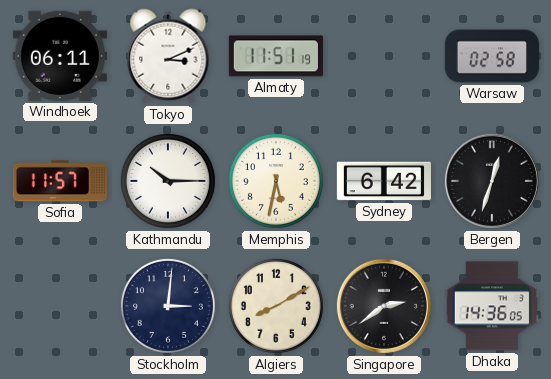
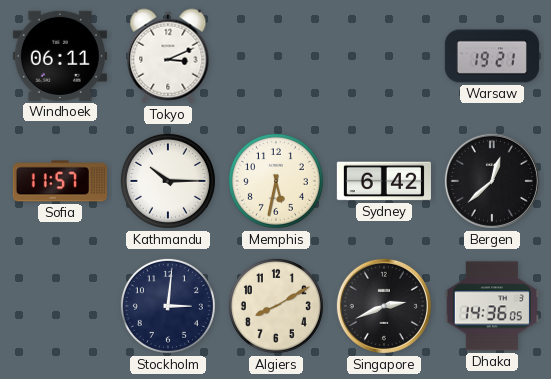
Almaty: 11:51 -> none (276, 56)
Warsaw: 02:58 -> 19:21 (492, 56)
Bergen: 12:33 -> 12:38 (492, 181)
Singapore: 2:39 -> 2:41 (384, 306)
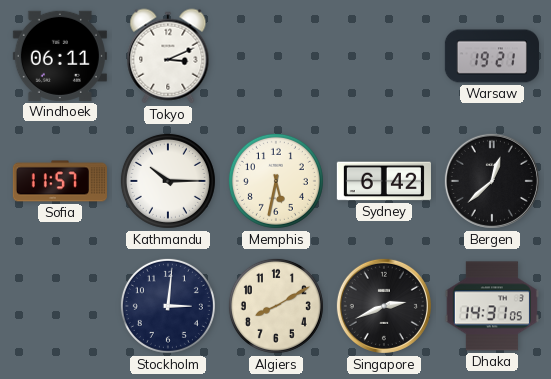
Dhaka: 14:36 -> 14:31 (492, 306)
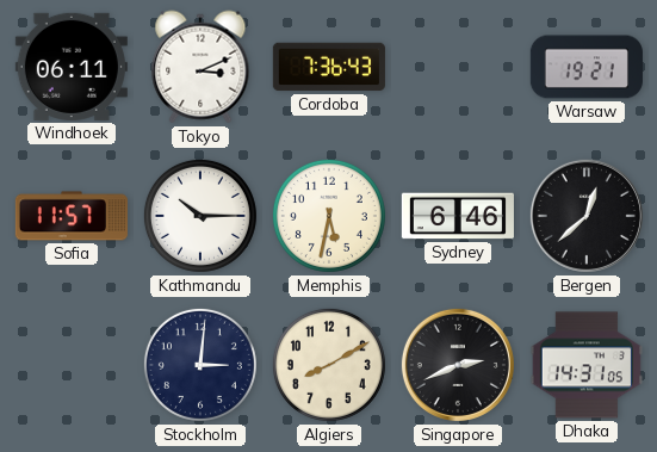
Cordoba: none -> 7:36 (329, 67)
Sydney: 6:42 -> 6:46 (458, 216)
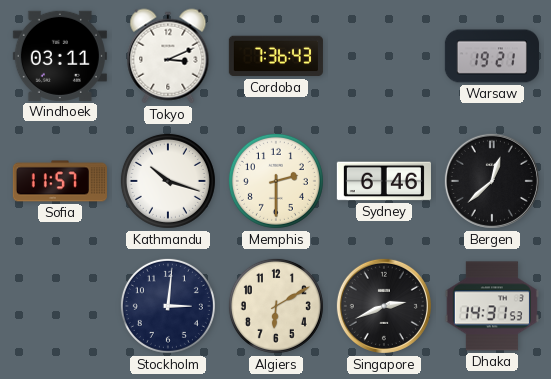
Windhoek: 06:11 -> 03:11 (60, 56)
Kathmandu: 10:15 -> 10:18 (168, 181)
Memphis: 5:32 -> 2:30 (276, 181)
Algiers: 8:10 -> 6:10 (276, 306)
Dhaka: 14:31:05 -> 14:31:53 (492, 306)
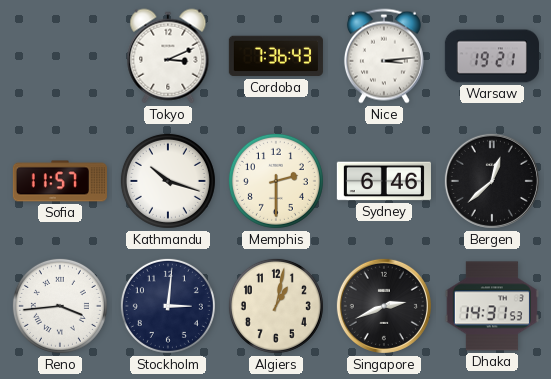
Windhoek: 03:11 -> none (60, 56)
Nice: none -> 3:14 (384, 56)
Reno: none -> 3:44 (60, 306)
Algiers: 6:10 -> 1:02 (276, 306)
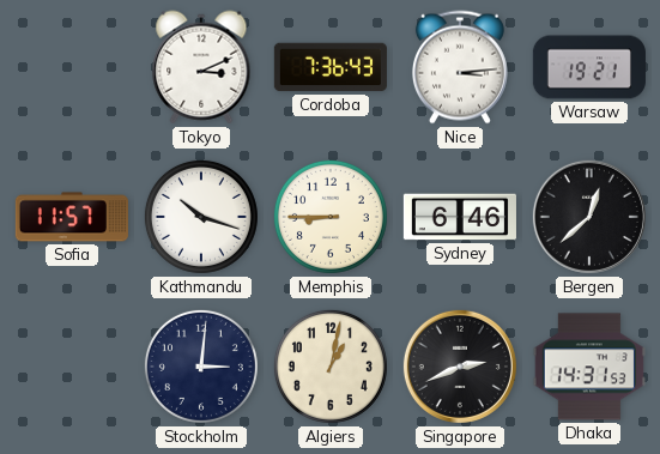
Memphis: 2:30 -> 8:45 (331, 217)
Reno: 3:44 -> none (60, 306)
